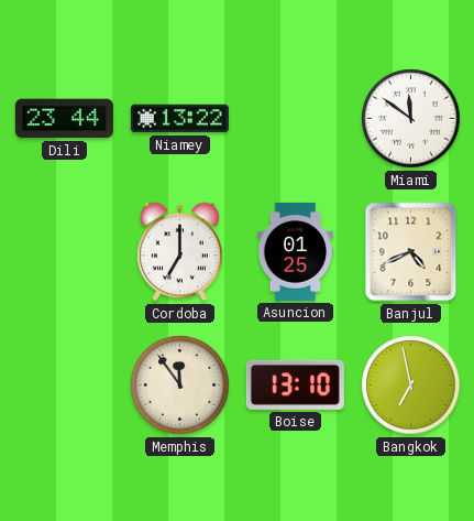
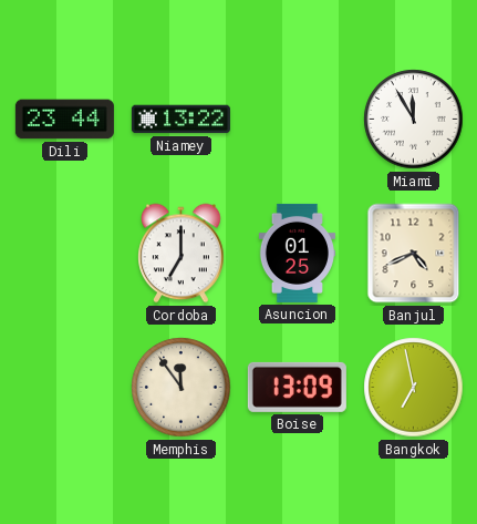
Miami: 11:51 -> 11:55 (414, 120)
Boise: 13:10 -> 13:09 (297, 387)
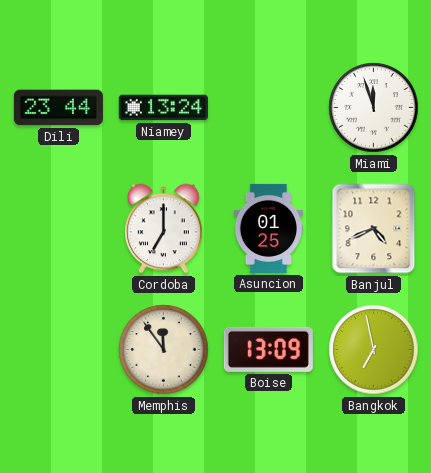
Niamey: 13:22 -> 13:24 (163, 108)
Miami: 11:55 -> 11:57 (374, 108)
